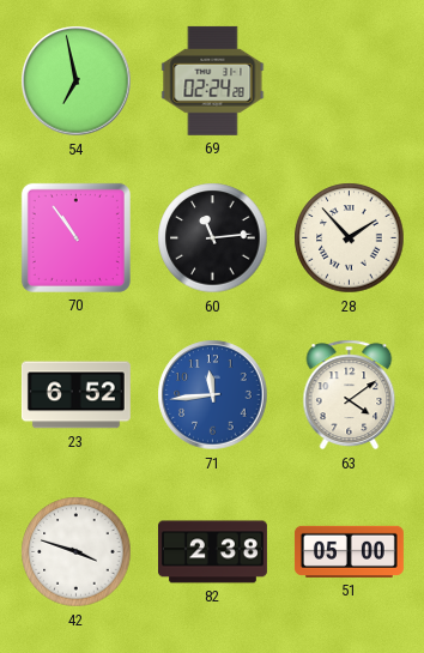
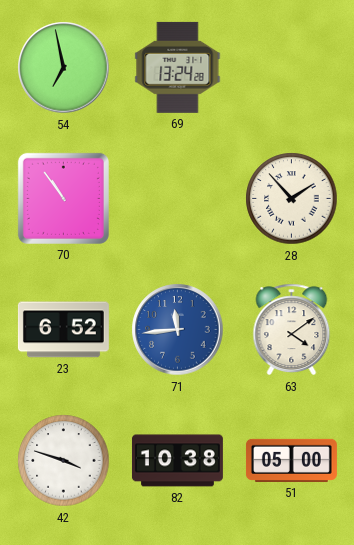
69: 02:24 -> 13:24 (178, 67)
60: 11:14 -> none (213, 238)
82: 2:38 -> 10:38 (177, 461)
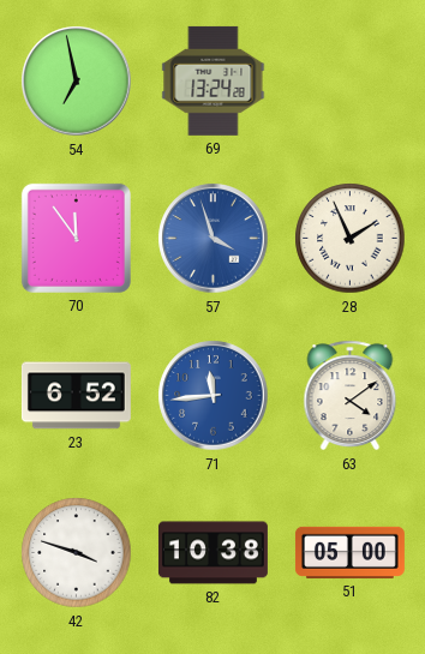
70: 10:54 -> 11:54 (76, 238)
57: none -> 3:57 (214, 239)
28: 1:53 -> 1:56 (351, 239)
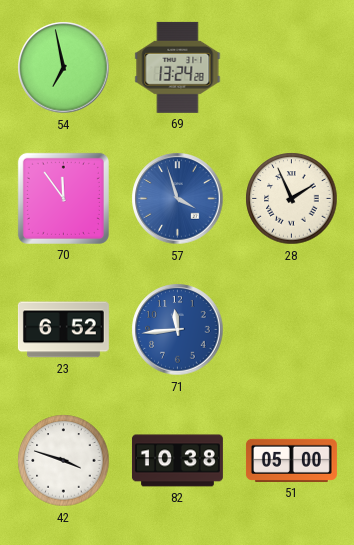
63: 4:09 -> none (351, 396)
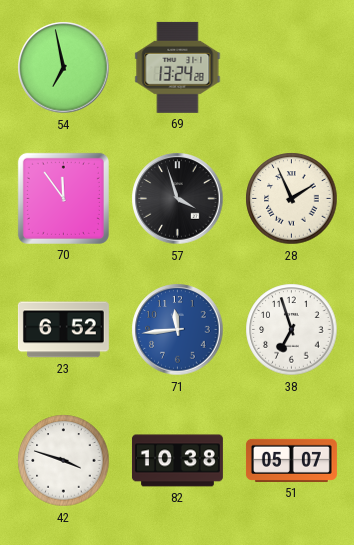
57 dial: blue -> black (178, 199)
38: none -> 6:57 (292, 330)
51: 05:00 -> 05:07 (291, 460)
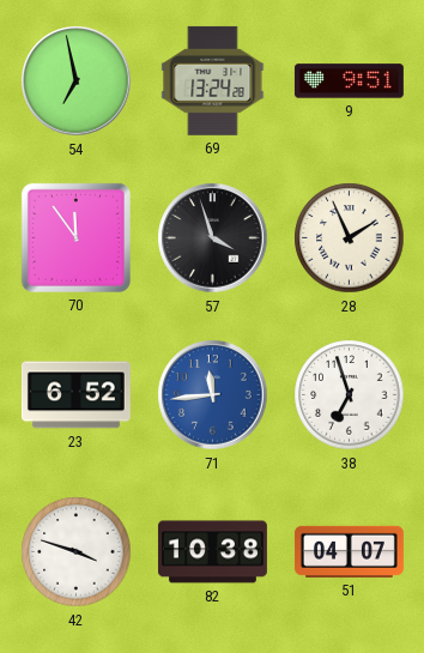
9: none -> 9:51 (349, 81)
51: 05:07 -> 04:07 (349, 551)
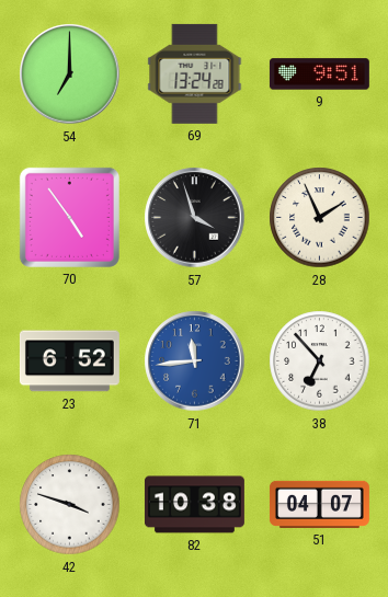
54: 6:58 -> 7:00 (70, 74)
70: 11:54 -> 4:54 (69, 217)
38: 6:57 -> 6:53 (320, 361)
